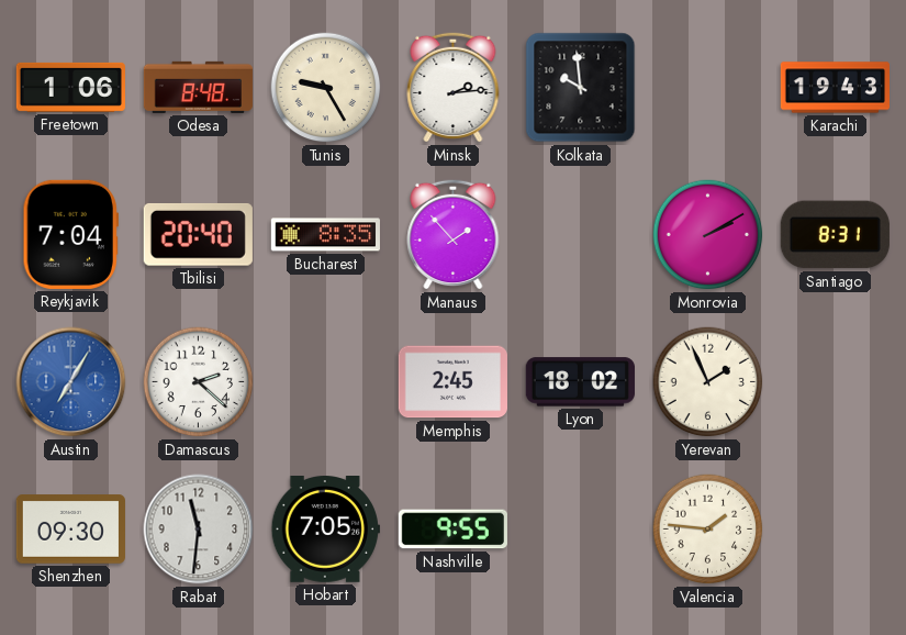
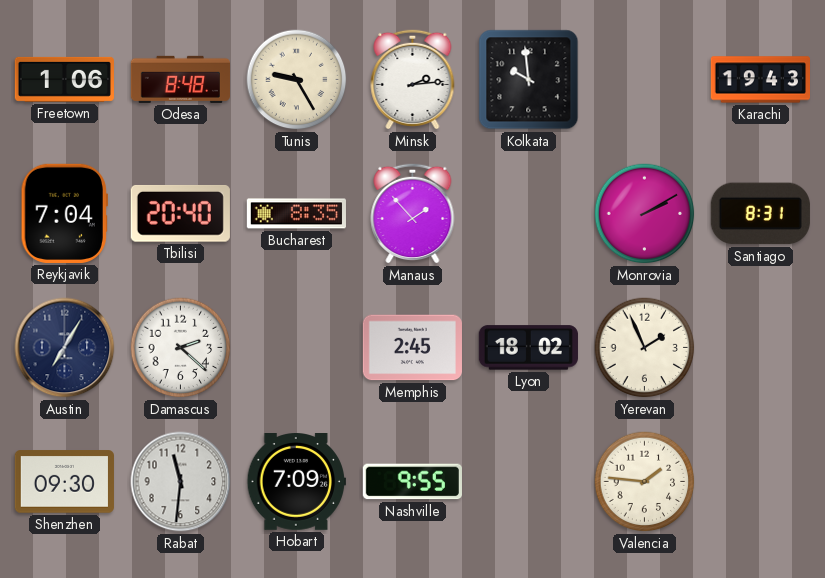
Austin dial: blue -> navy (65, 348)
Hobart: 7:05 -> 7:09 (296, 482)
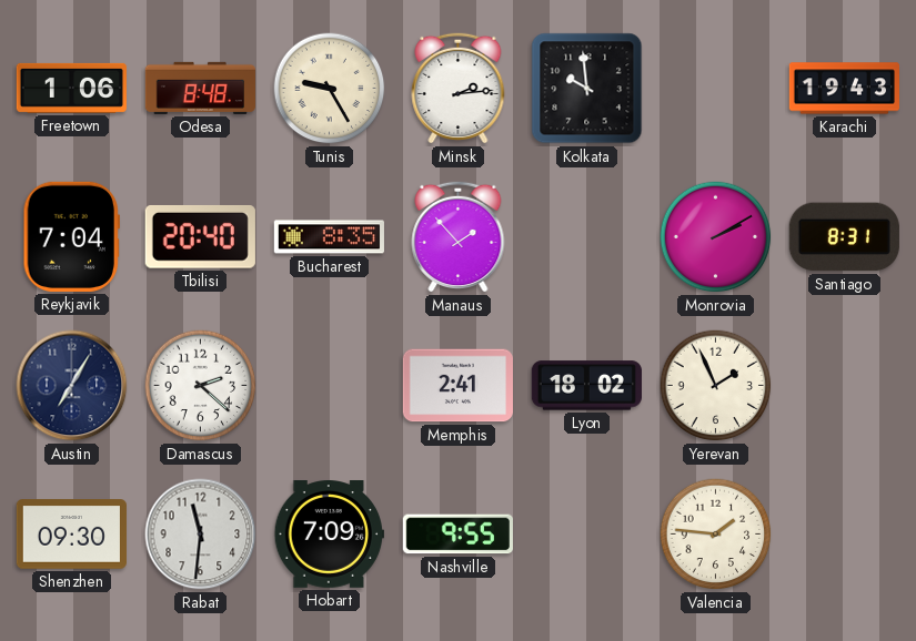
Memphis: 2:45 -> 2:41 (457, 386)
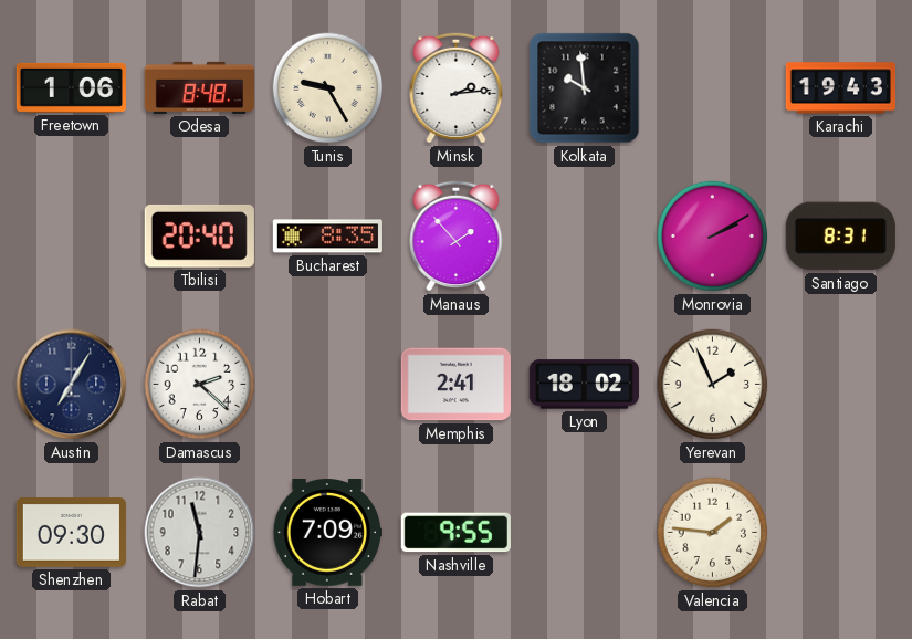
Reykjavik: 7:04 -> none (71, 236)
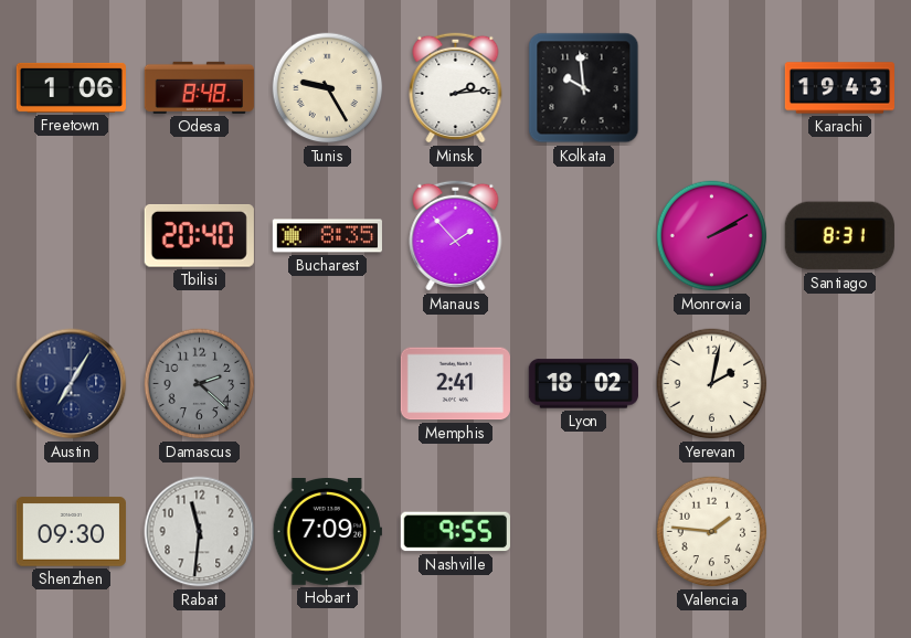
Damascus dial: white -> grey (200, 384)
Yerevan: 1:56 -> 2:02 (712, 384)
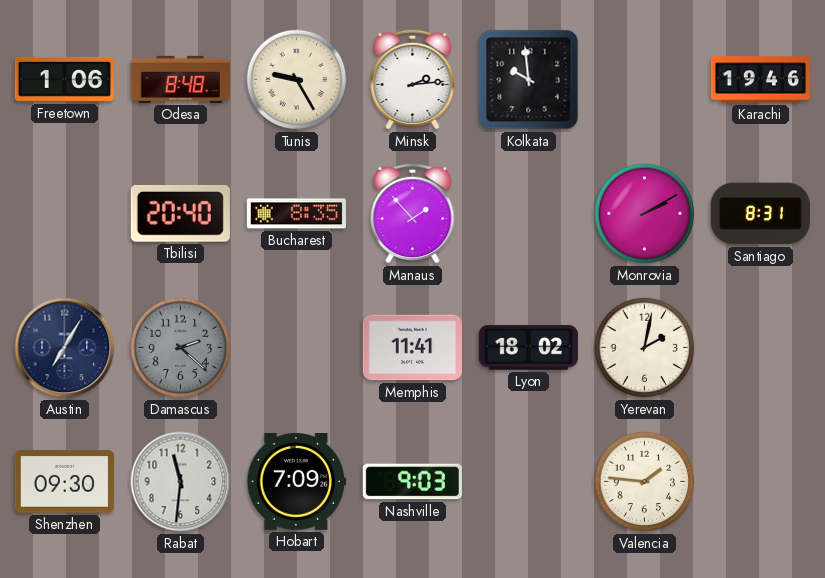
Karachi: 19:43 -> 19:46 (760, 80)
Memphis: 2:41 -> 11:41 (412, 348)
Nashville: 9:55 -> 9:03 (412, 482)
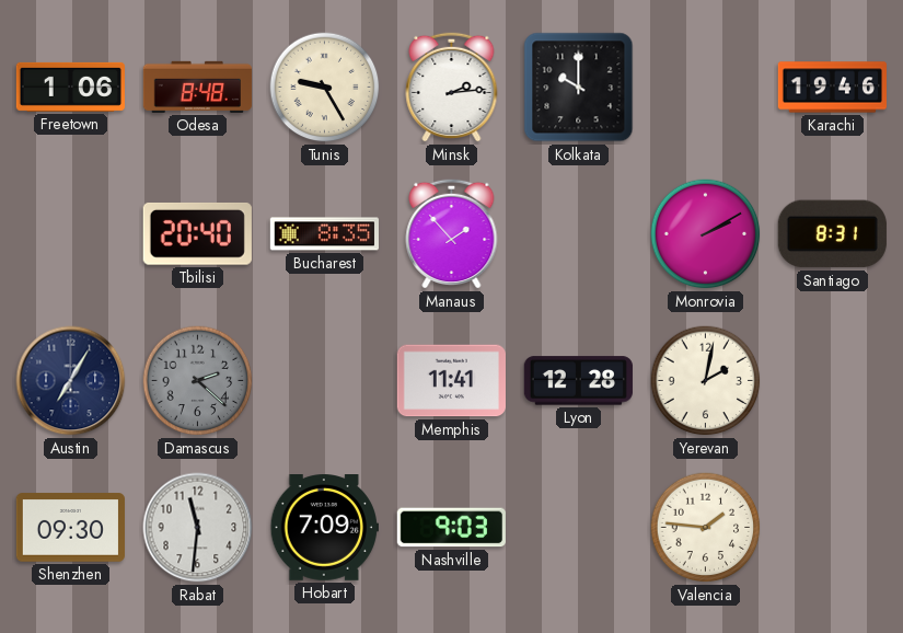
Kolkata: 9:59 -> 10:00 (579, 88)
Lyon: 18:02 -> 12:28 (578, 381)
